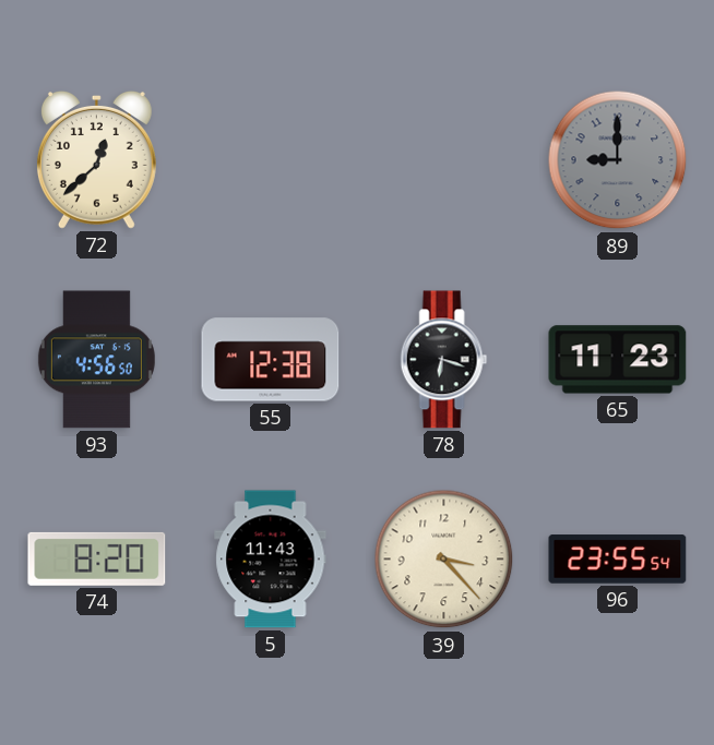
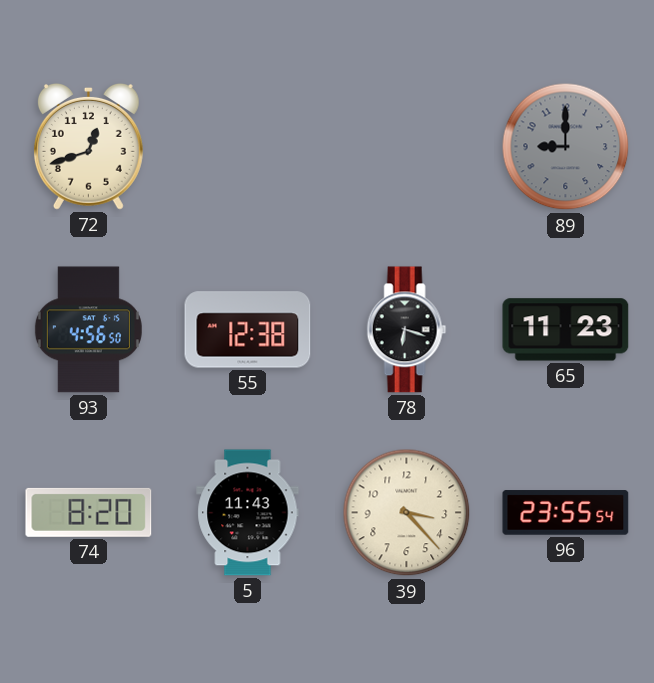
72: 12:38 -> 12:42 (88, 146)
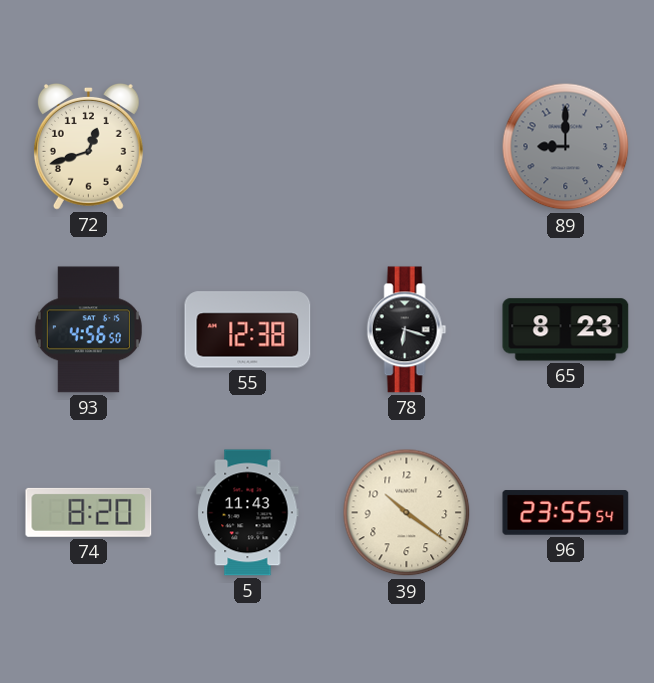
65: 11:23 -> 8:23 (566, 330)
39: 3:23 -> 10:21 (407, 513)
